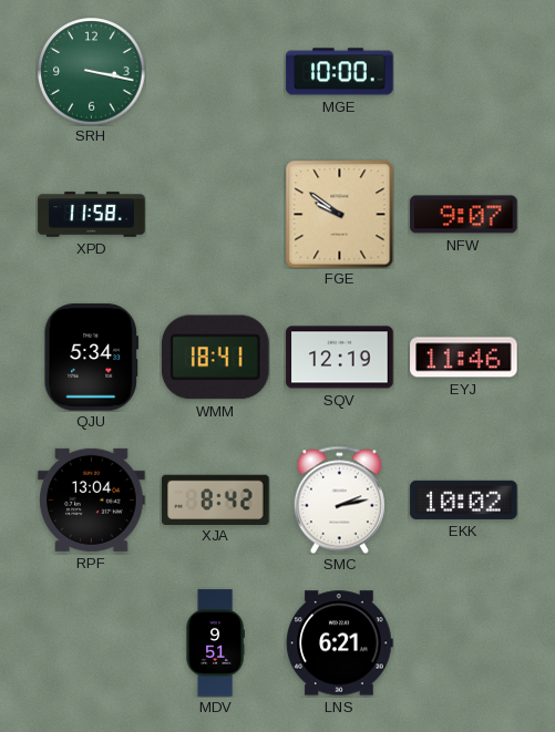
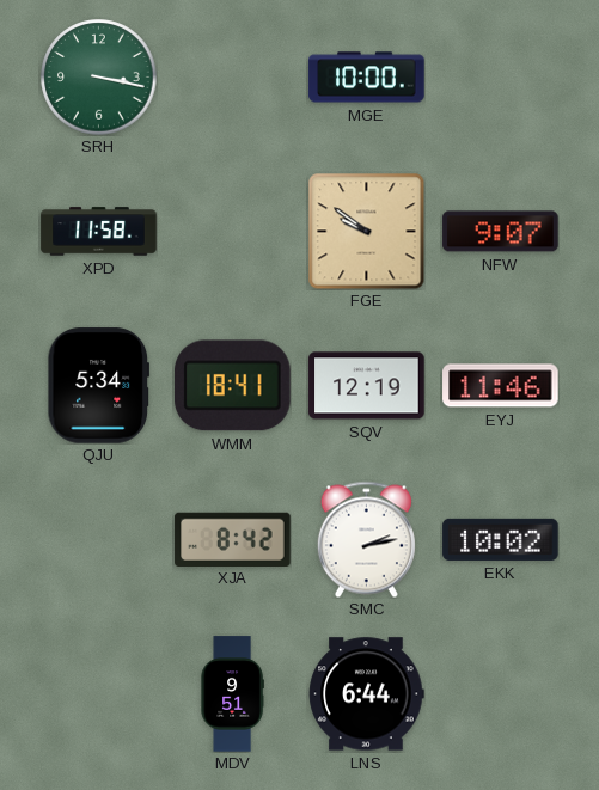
RPF: 13:04 -> none (92, 499)
LNS: 6:21 -> 6:44 (367, 694)
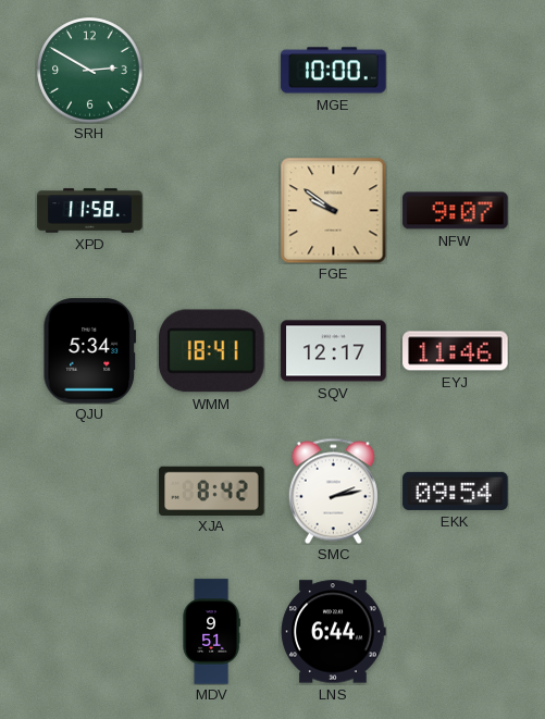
SRH: 3:17 -> 2:50 (90, 71)
SQV: 12:19 -> 12:17 (334, 351)
EKK: 10:02 -> 09:54 (456, 491)
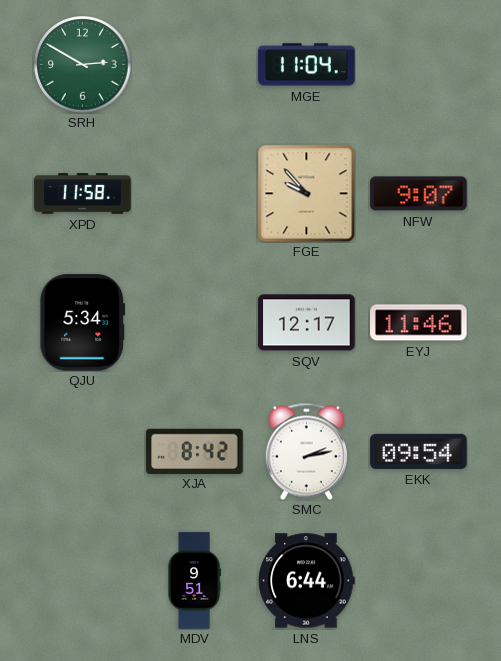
MGE: 10:00 -> 11:04 (307, 65)
FGE: 9:51 -> 9:53 (306, 193)
WMM: 18:41 -> none (212, 351)
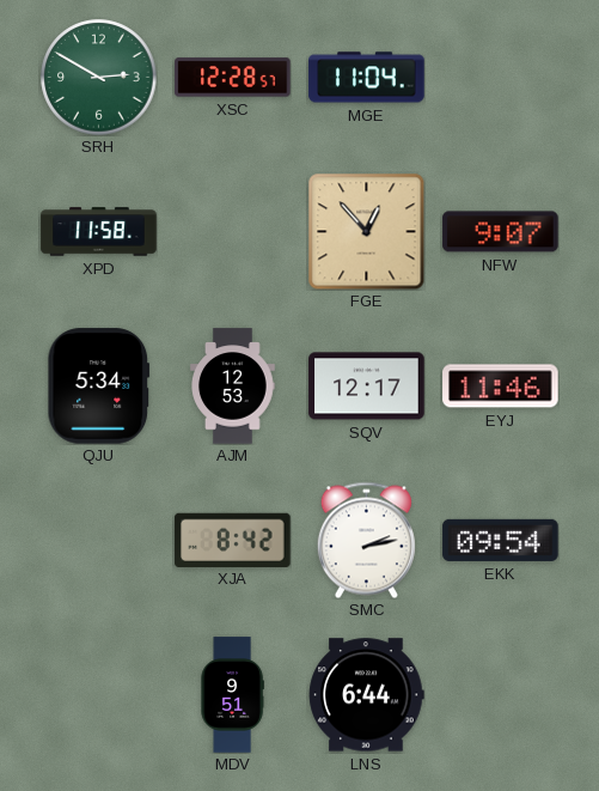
XSC: none -> 12:28 (233, 78)
FGE: 9:53 -> 12:53 (366, 231)
AJM: none -> 12:53 (233, 387)
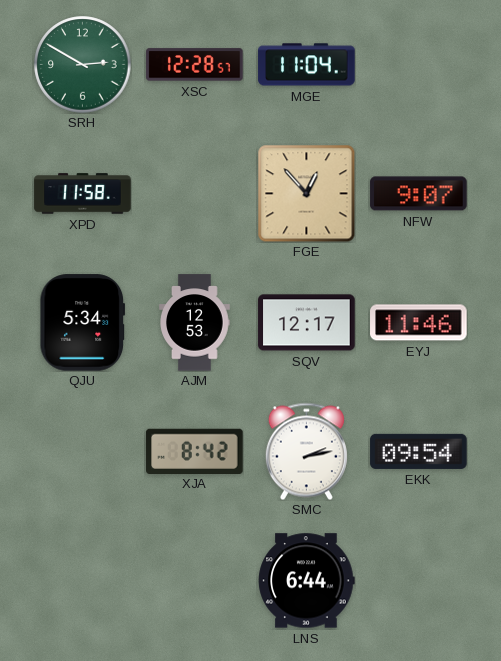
MDV: 9:51 -> none (232, 695)
